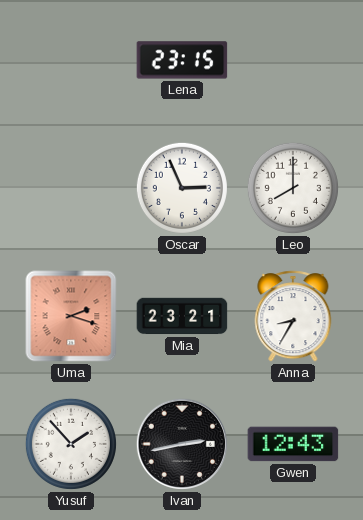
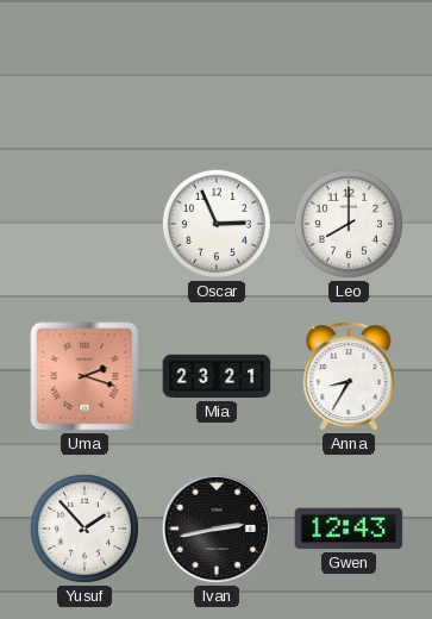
Lena: 23:15 -> none (182, 60)
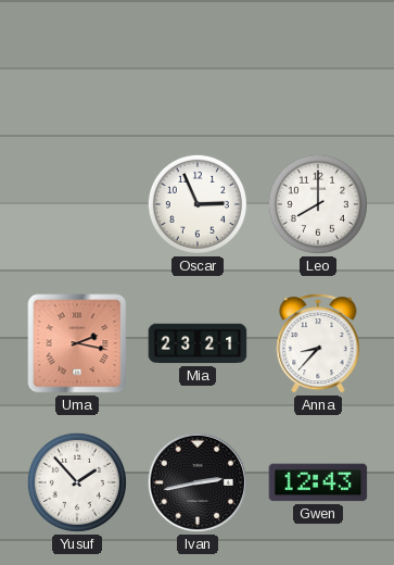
Uma: 2:18 -> 2:17 (77, 343)
Anna: 8:35 -> 8:37 (318, 343)
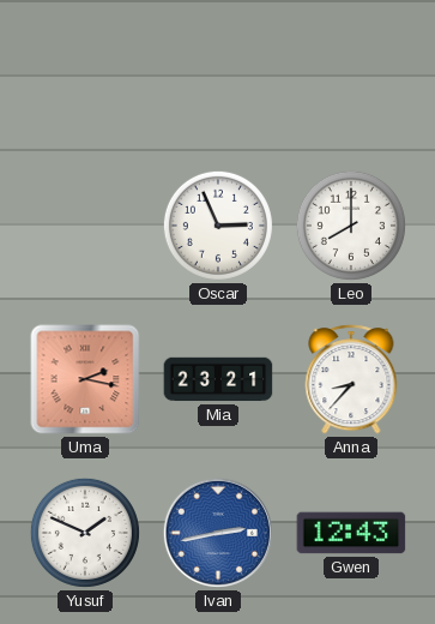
Yusuf: 1:53 -> 1:49 (85, 533)
Ivan dial: black -> blue (218, 533)
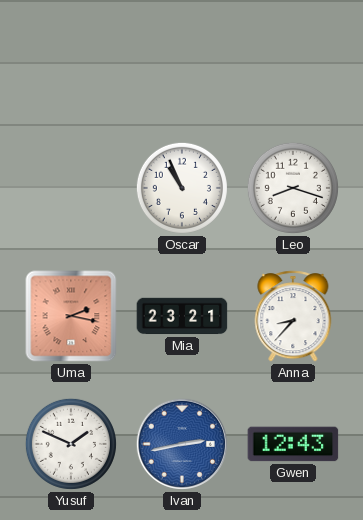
Oscar: 2:56 -> 10:56 (182, 188)
Leo: 8:00 -> 8:18 (293, 188)
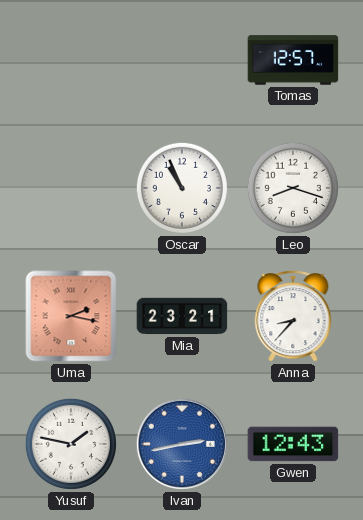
Tomas: none -> 12:57 (293, 60)
Yusuf: 1:49 -> 1:47 (71, 444)
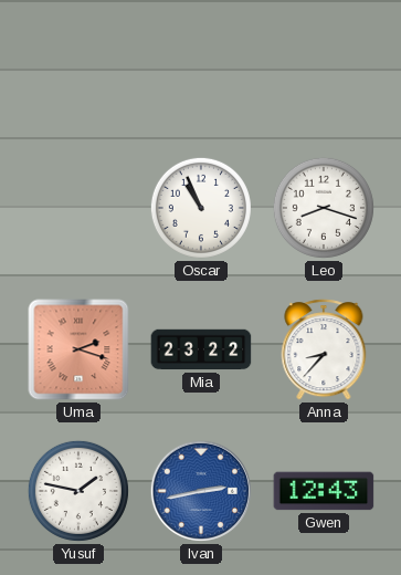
Tomas: 12:57 -> none (293, 60)
Uma: 2:17 -> 2:18 (78, 349)
Mia: 23:21 -> 23:22 (201, 349)
